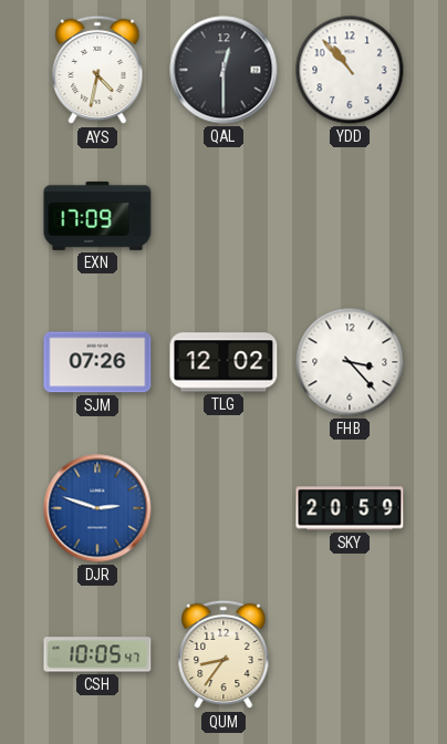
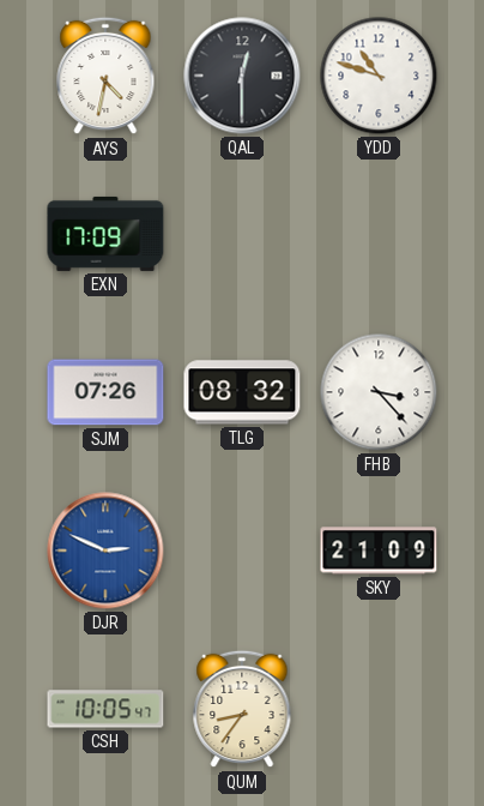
YDD: 10:53 -> 10:48 (379, 76)
TLG: 12:02 -> 08:32 (242, 392)
DJR: 2:48 -> 2:49 (105, 551)
SKY: 20:59 -> 21:09 (379, 551)
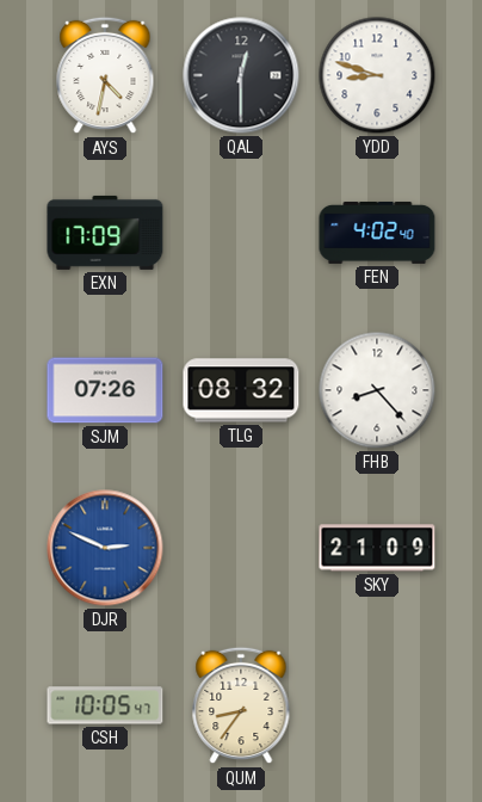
YDD: 10:48 -> 8:48 (377, 75)
FEN: none -> 4:02 (377, 233)
FHB: 3:23 -> 8:23 (377, 390)
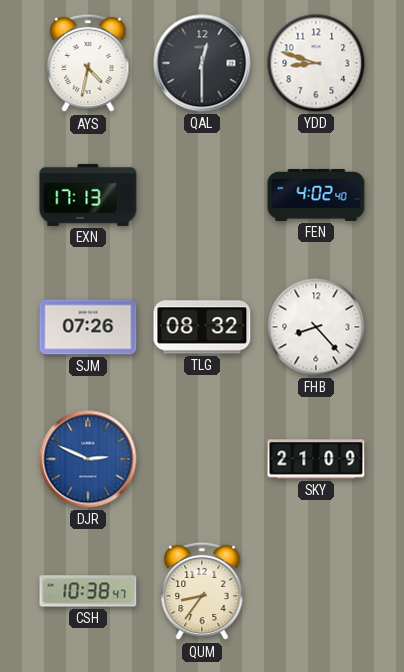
EXN: 17:09 -> 17:13 (88, 195)
CSH: 10:05 -> 10:38 (88, 591)
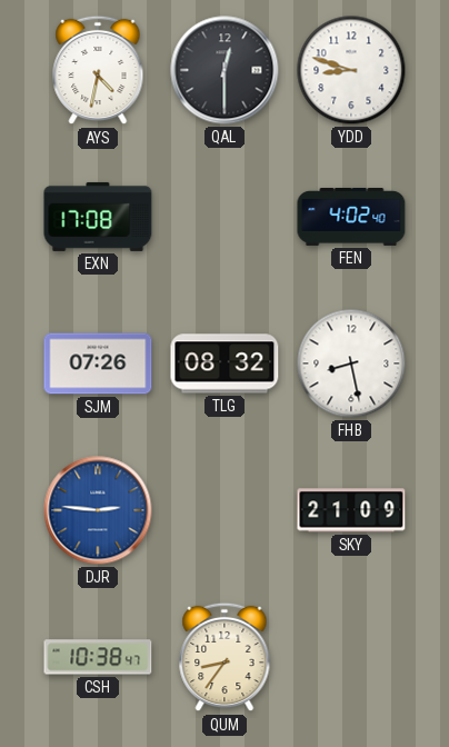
EXN: 17:13 -> 17:08 (98, 217)
FHB: 8:23 -> 8:28 (351, 363)
DJR: 2:49 -> 2:46 (98, 510)
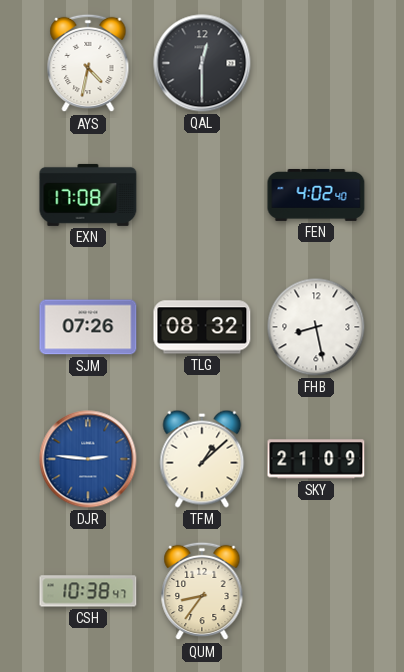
YDD: 8:48 -> none (351, 70)
TFM: none -> 1:08 (202, 459)
